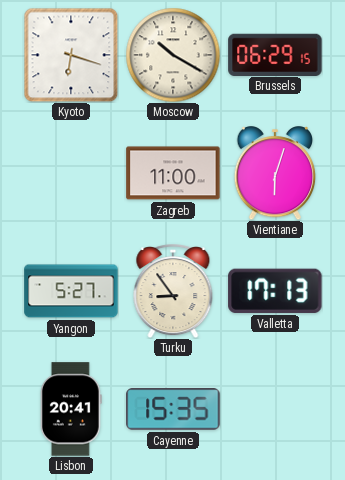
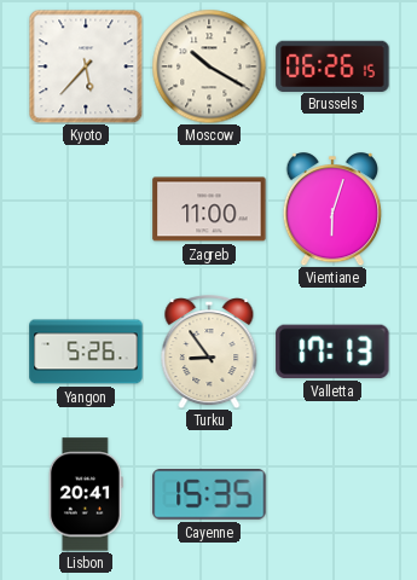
Kyoto: 6:18 -> 5:37 (86, 66)
Brussels: 06:29 -> 06:26 (332, 65)
Yangon: 5:27 -> 5:26 (86, 352)
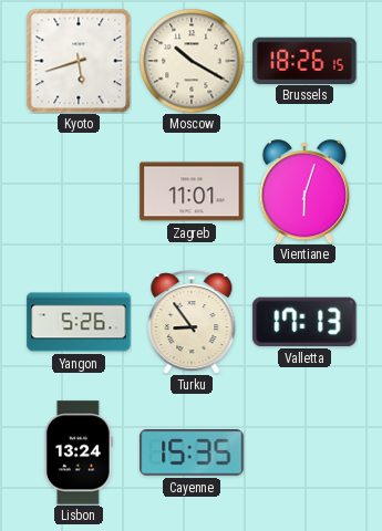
Kyoto: 5:37 -> 5:42 (79, 61)
Brussels: 06:26 -> 18:26 (304, 60)
Zagreb: 11:00 -> 11:01 (192, 191)
Lisbon: 20:41 -> 13:24 (79, 452)
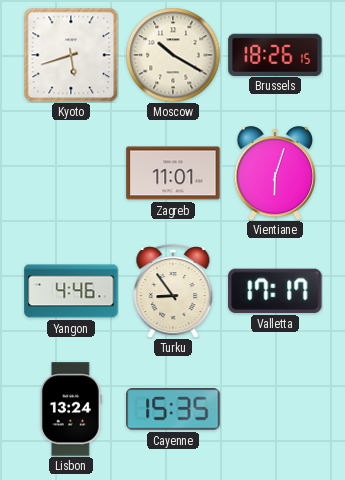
Yangon: 5:26 -> 4:46 (71, 291)
Valletta: 17:13 -> 17:17 (275, 291)
